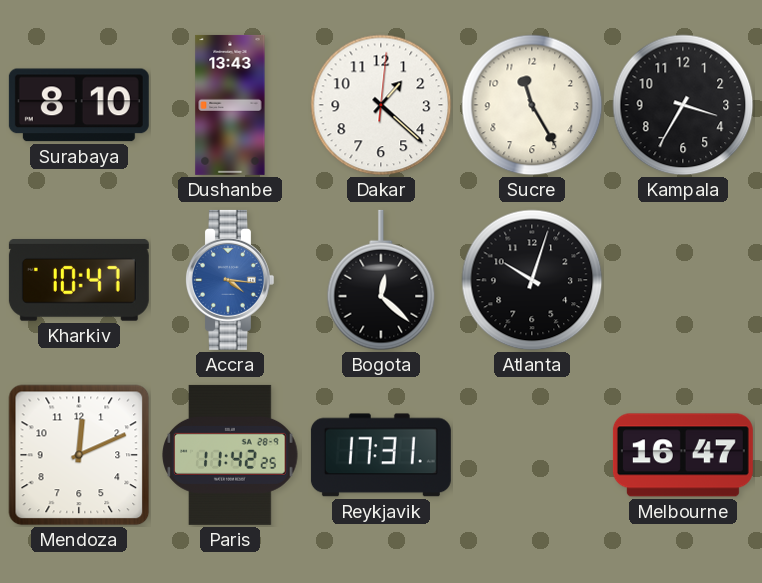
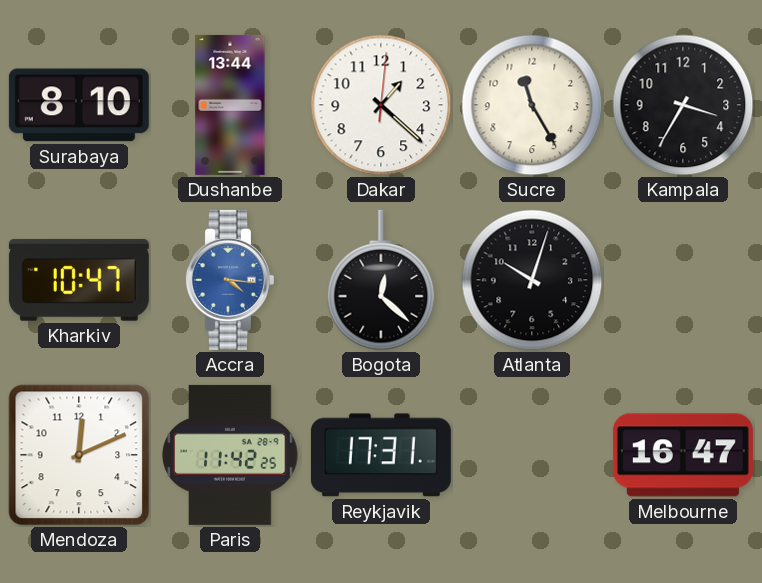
Dushanbe: 13:43 -> 13:44 (230, 105)
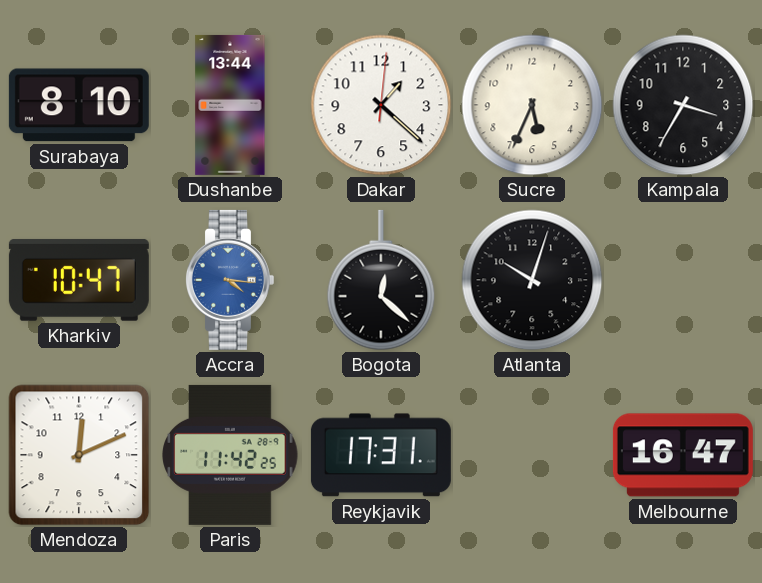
Sucre: 11:25 -> 5:34 (532, 105)
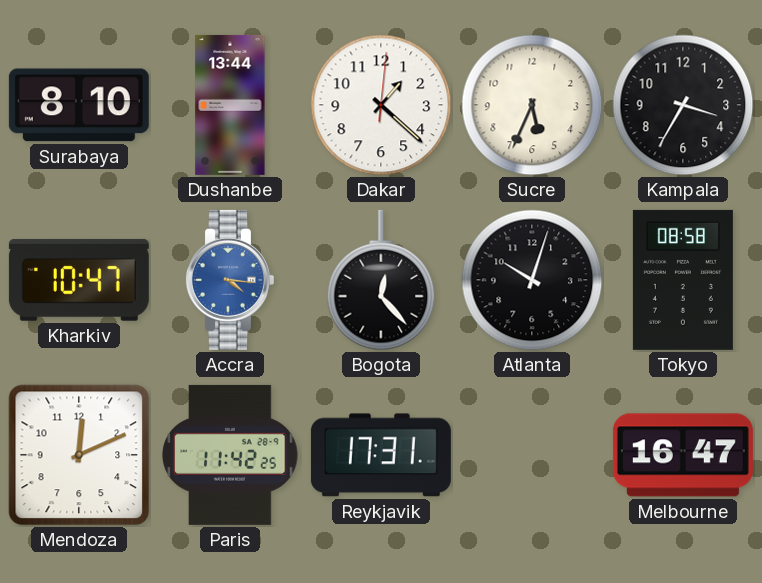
Bogota: 12:22 -> 12:23 (381, 280)
Tokyo: none -> 08:58 (683, 280)
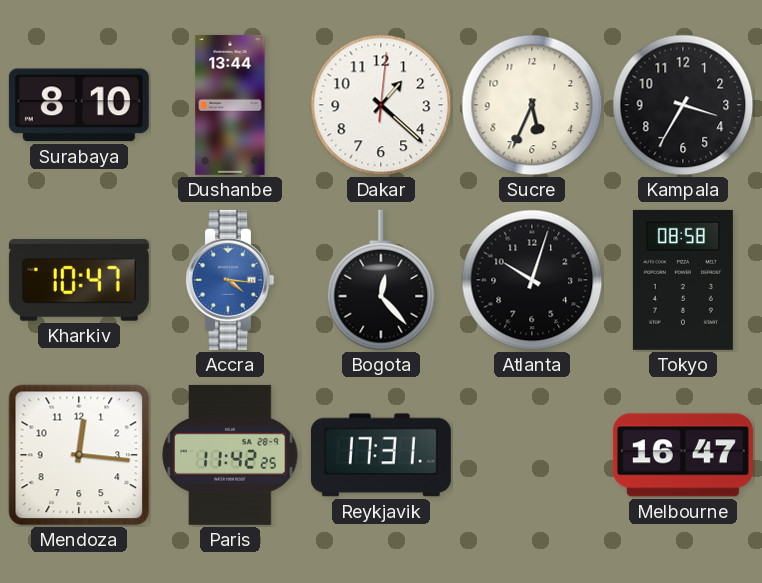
Mendoza: 12:11 -> 12:16 (79, 455)
